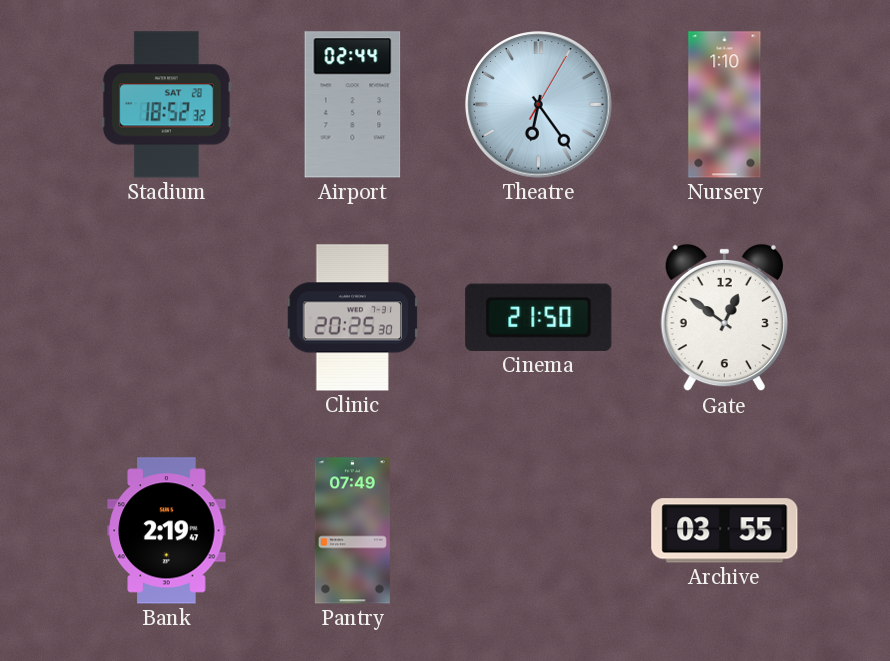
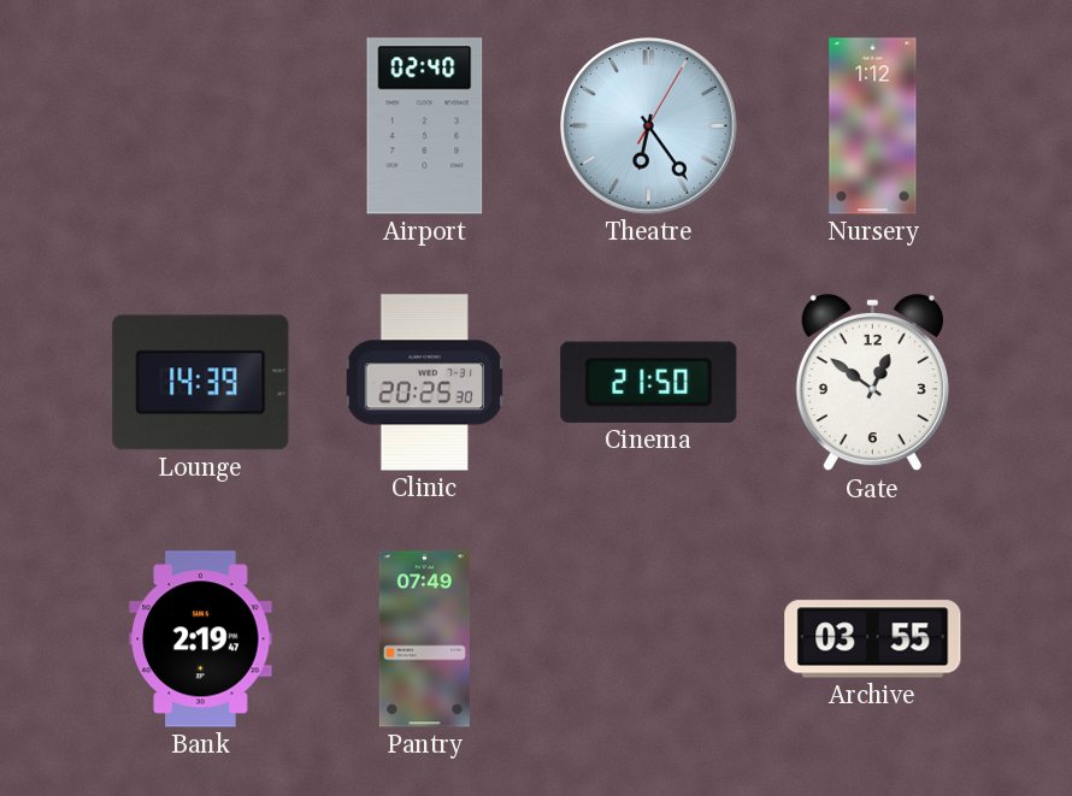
Stadium: 18:52 -> none (166, 105)
Airport: 02:44 -> 02:40 (425, 126)
Nursery: 1:10 -> 1:12 (873, 126)
Lounge: none -> 14:39 (201, 383)
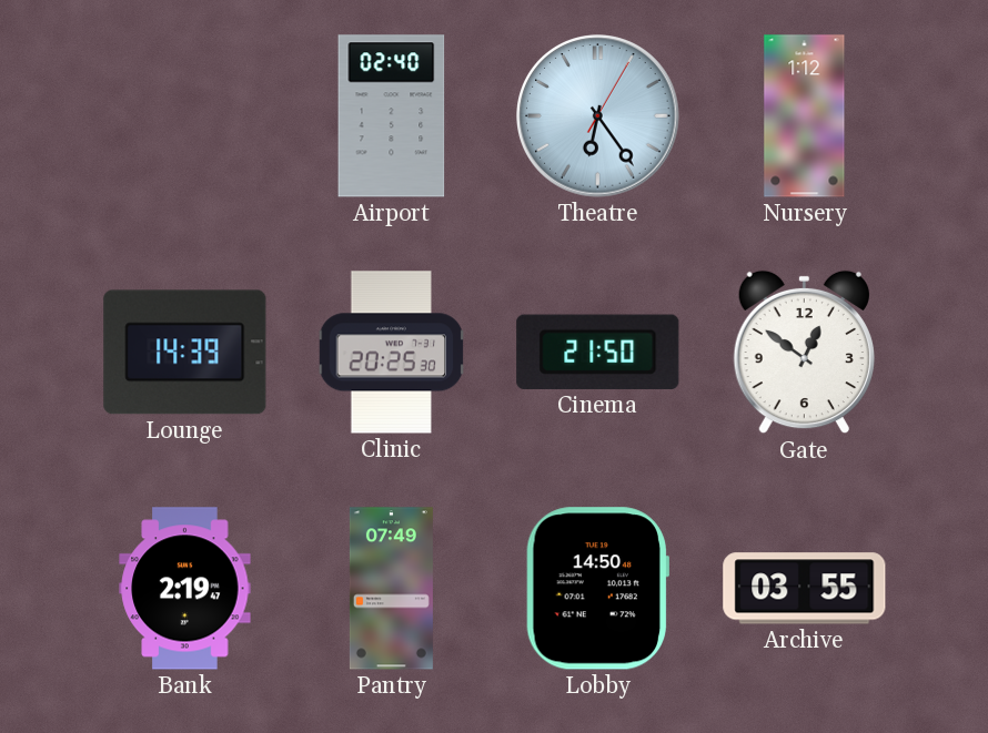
Lobby: none -> 14:50 (597, 589)
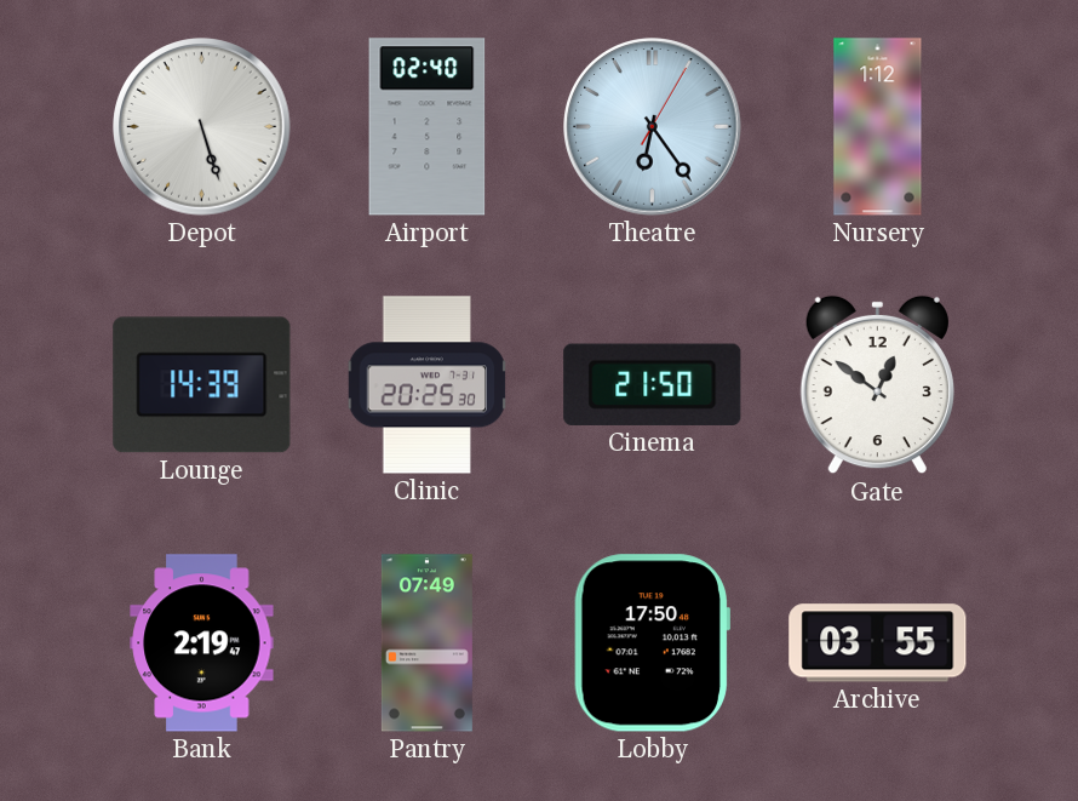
Depot: none -> 5:27 (202, 127)
Lobby: 14:50 -> 17:50 (652, 643)
